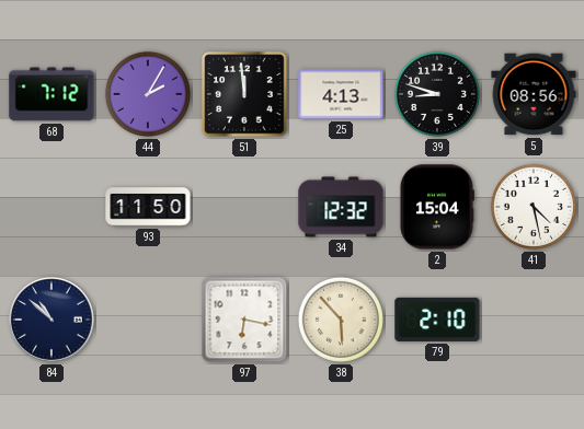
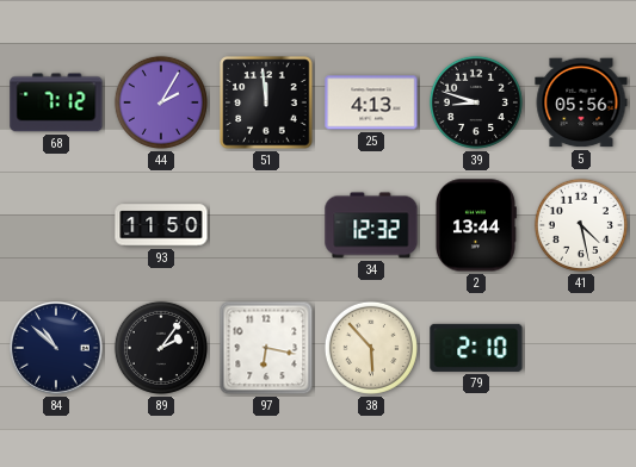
5: 08:56 -> 05:56 (581, 102)
2: 15:04 -> 13:44 (476, 225)
89: none -> 2:06 (161, 348)
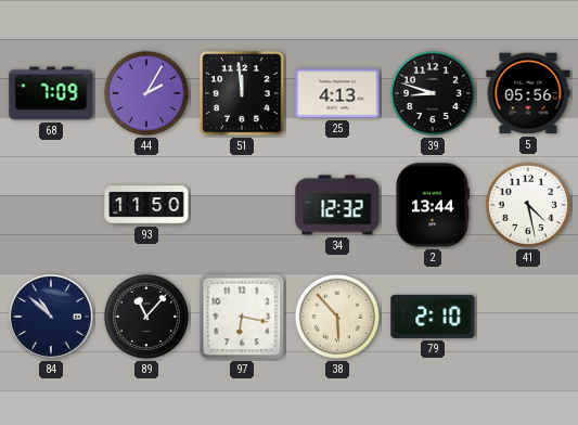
68: 7:12 -> 7:09 (51, 93)
89: 2:06 -> 11:07 (146, 317)
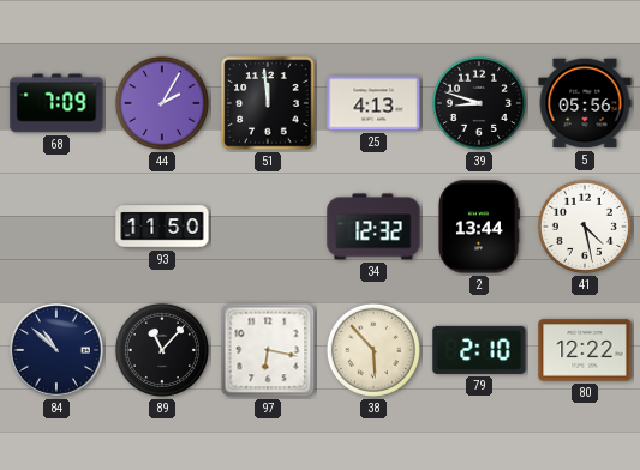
80: none -> 12:22 (585, 350)
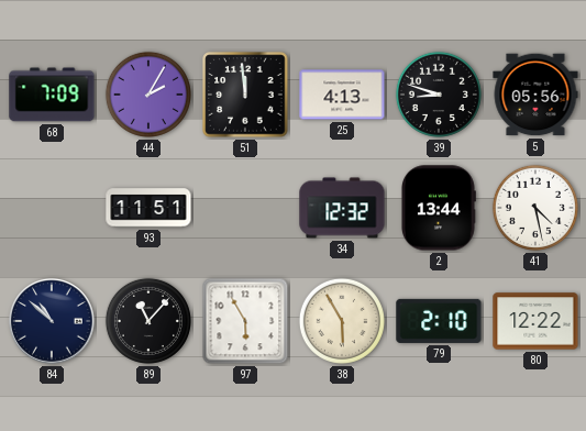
93: 11:50 -> 11:51 (148, 208)
97: 6:17 -> 5:55 (245, 321)
38: 5:53 -> 5:55 (342, 321)
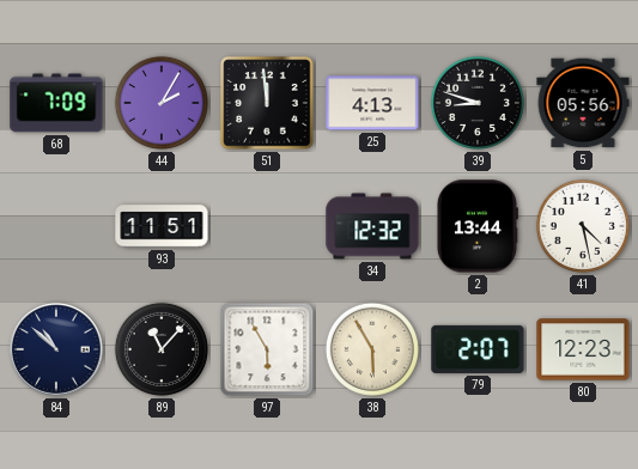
79: 2:10 -> 2:07 (478, 349)
80: 12:22 -> 12:23 (583, 349)
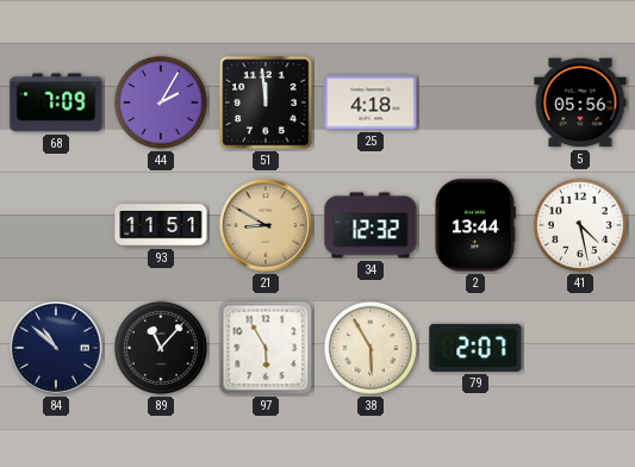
25: 4:13 -> 4:18 (371, 102)
39: 8:48 -> none (478, 103)
21: none -> 8:50 (267, 226)
80: 12:23 -> none (583, 349)
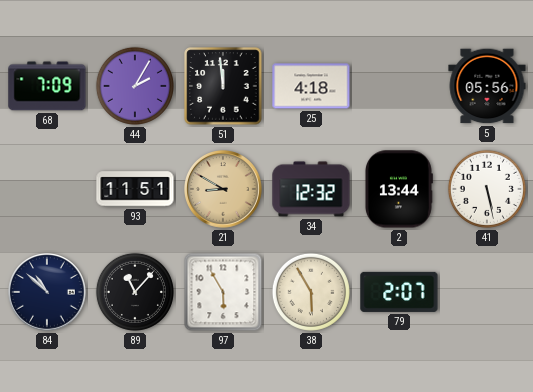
41: 4:28 -> 5:28 (487, 189)
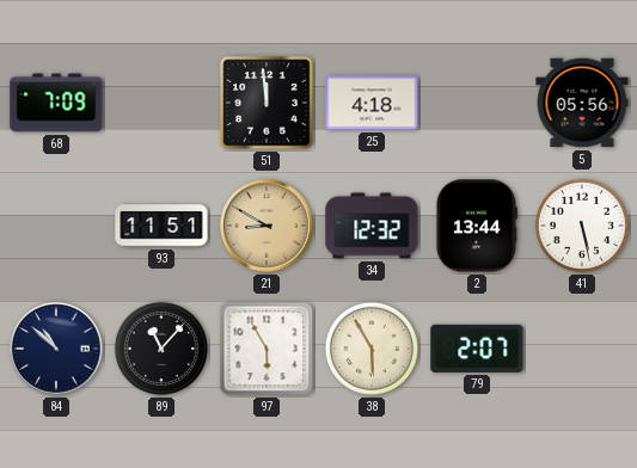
44: 2:05 -> none (135, 86)
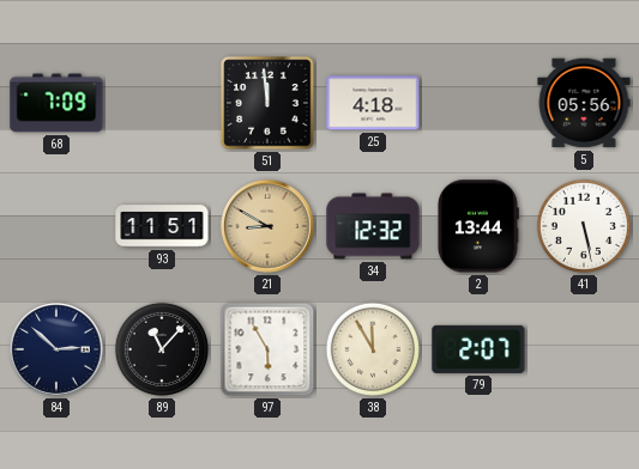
84: 10:52 -> 2:52 (58, 351)
38: 5:55 -> 11:55 (373, 349)
